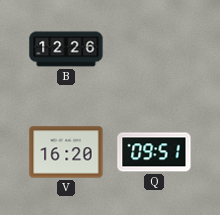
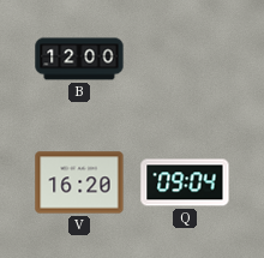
B: 12:26 -> 12:00 (79, 59)
Q: 09:51 -> 09:04 (185, 182)
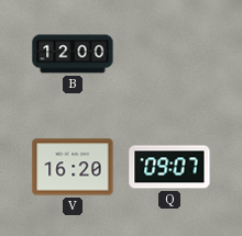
Q: 09:04 -> 09:07 (169, 167)
